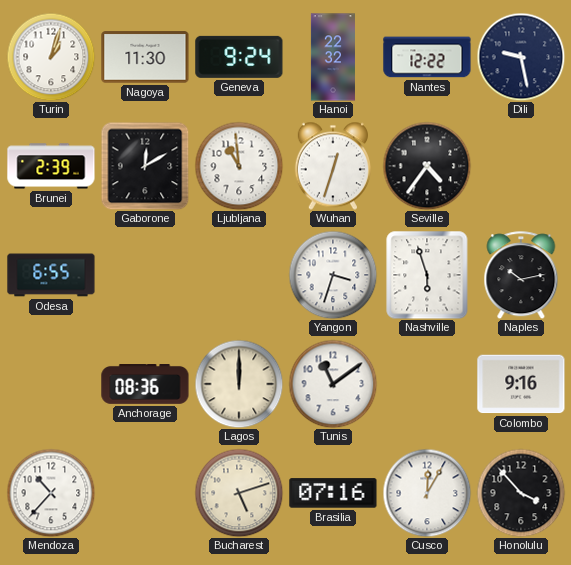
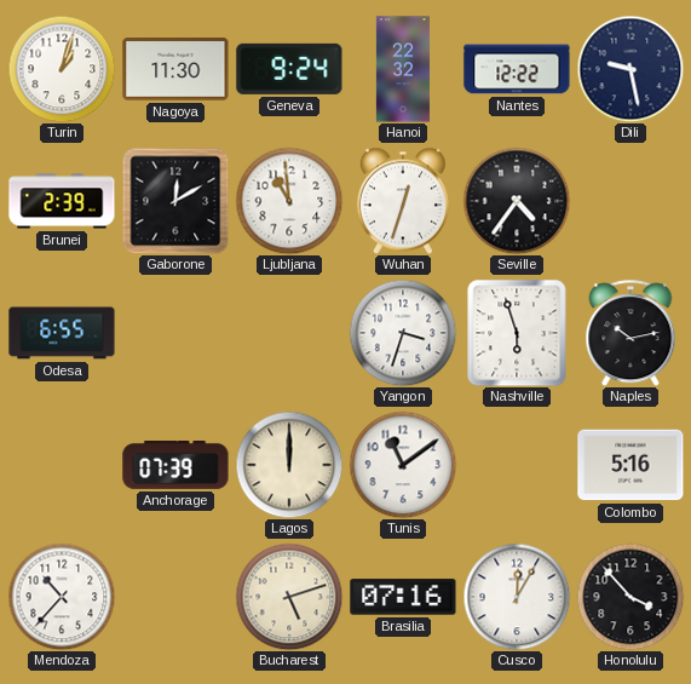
Anchorage: 08:36 -> 07:39 (175, 466)
Colombo: 9:16 -> 5:16 (630, 465)
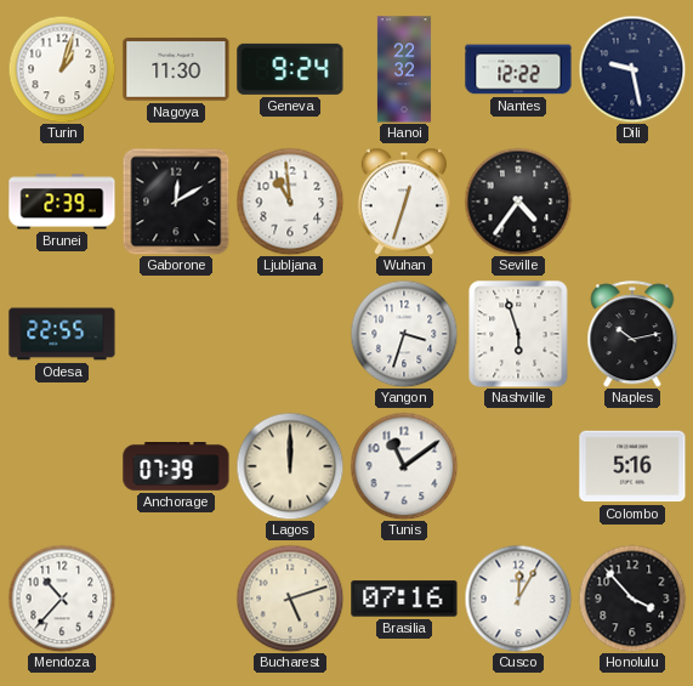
Odesa: 6:55 -> 22:55 (62, 334)
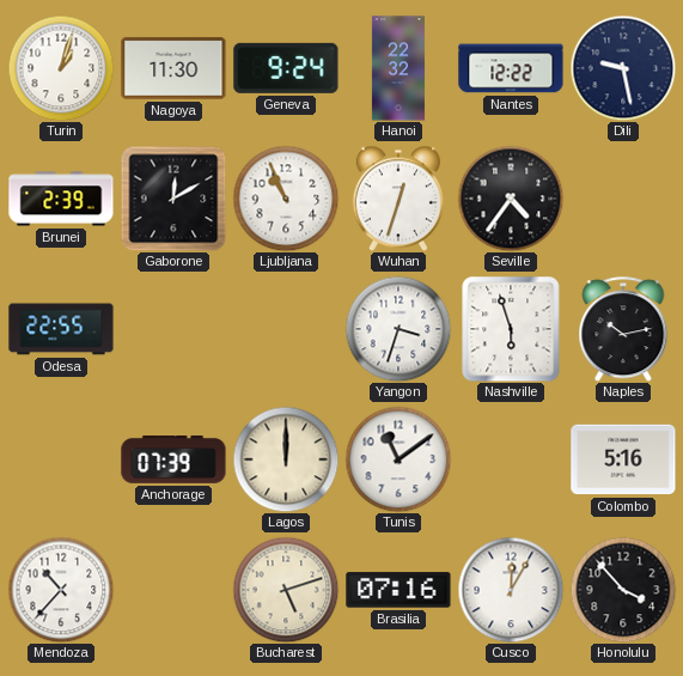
Ljubljana: 10:59 -> 10:56 (286, 199)
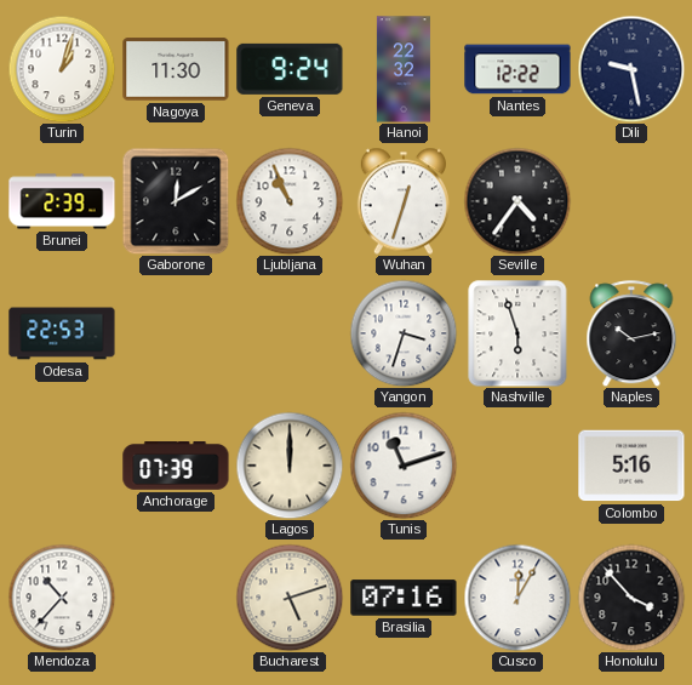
Odesa: 22:55 -> 22:53 (62, 333)
Tunis: 11:09 -> 11:12 (404, 466)
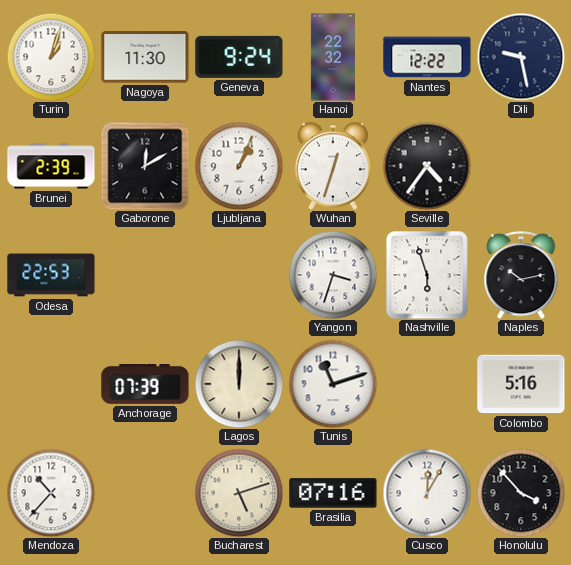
Ljubljana: 10:56 -> 1:04 (239, 166)
